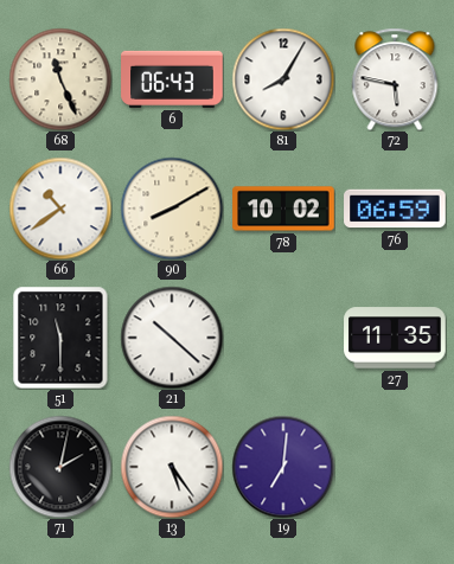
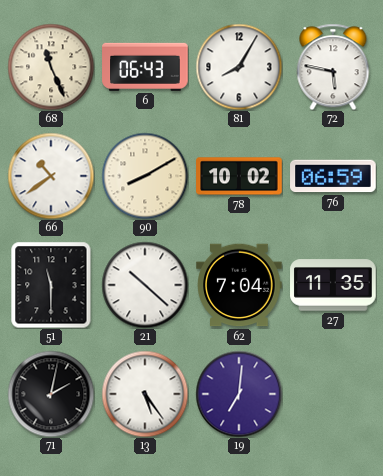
62: none -> 7:04 (239, 285)
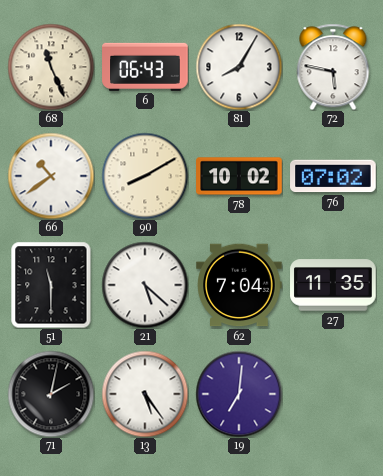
76: 06:59 -> 07:02 (333, 176)
21: 10:22 -> 5:22 (145, 285)
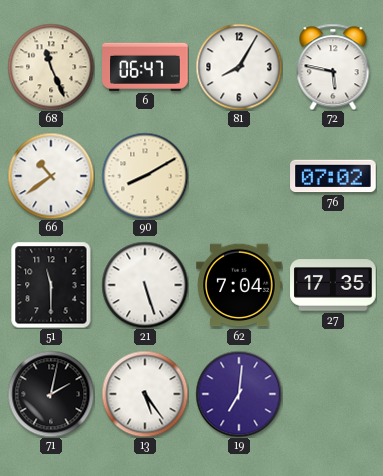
6: 06:43 -> 06:47 (145, 67)
78: 10:02 -> none (239, 176)
21: 5:22 -> 5:27 (145, 285)
27: 11:35 -> 17:35 (333, 285)
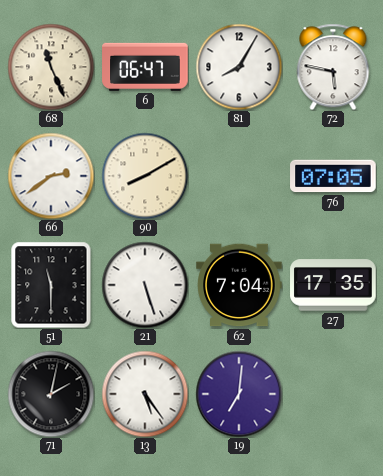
66: 10:39 -> 2:39 (51, 176)
76: 07:02 -> 07:05 (333, 176)
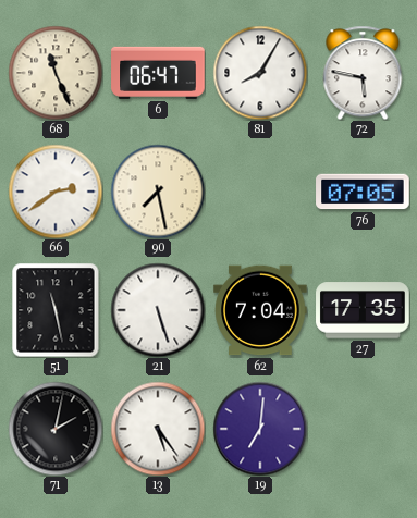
90: 8:10 -> 7:28 (158, 192)
51: 11:30 -> 11:28 (56, 310)
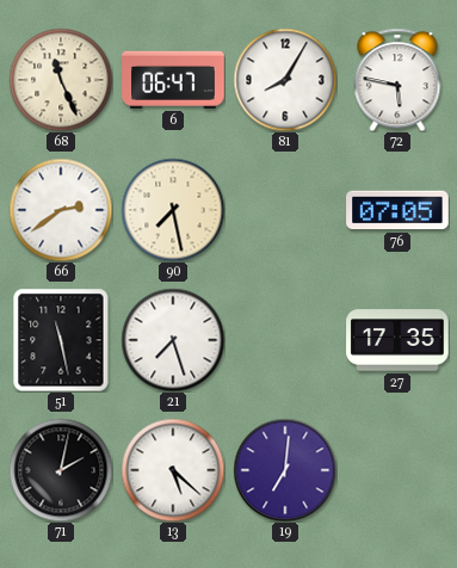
21: 5:27 -> 7:27 (173, 340)
62: 7:04 -> none (260, 310)
13: 5:24 -> 5:22 (173, 470)
